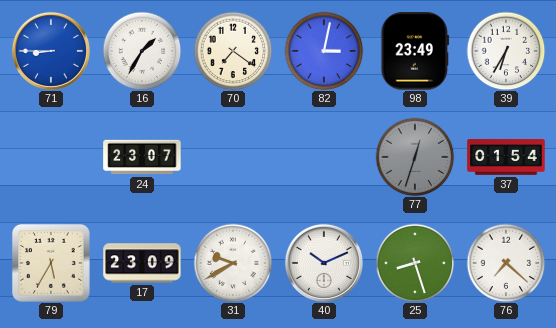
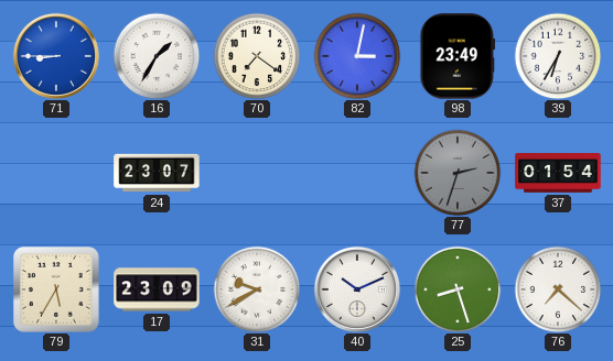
77: 12:33 -> 2:33 (458, 173)
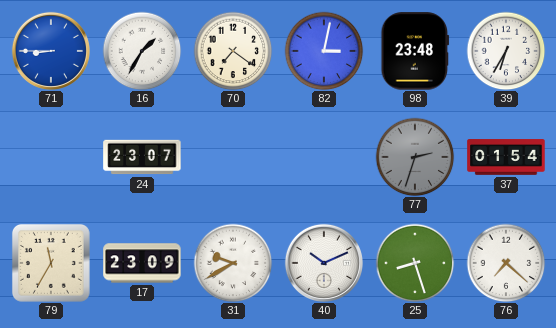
98: 23:49 -> 23:48 (415, 51)
79: 5:35 -> 11:35 (51, 263)
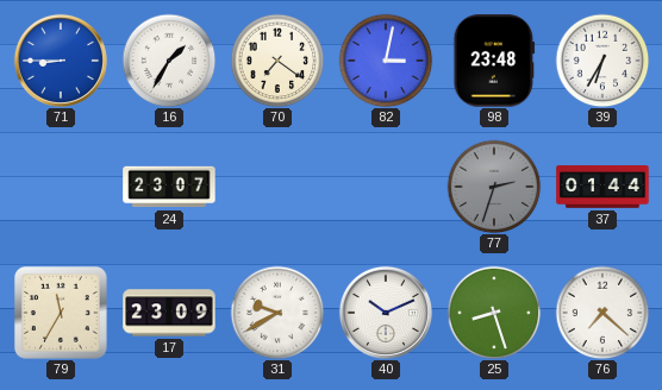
37: 01:54 -> 01:44 (602, 187)
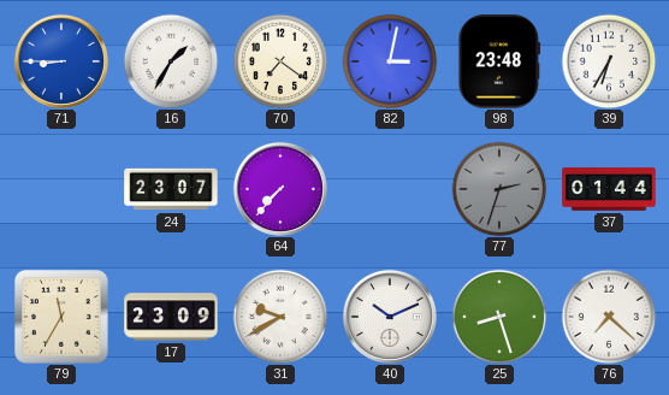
64: none -> 7:37 (280, 189)
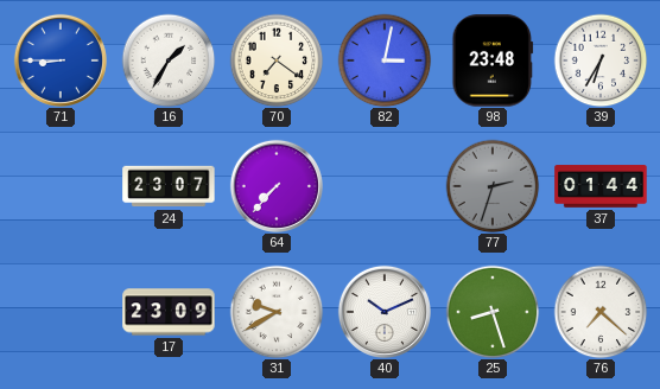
79: 11:35 -> none (61, 317)
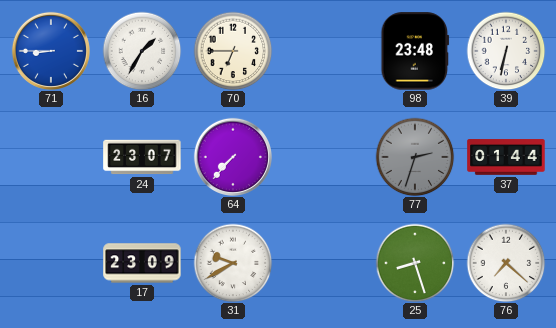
70: 7:21 -> 6:45 (233, 51)
82: 3:02 -> none (385, 60)
39: 6:35 -> 6:32 (506, 51)
40: 10:11 -> none (385, 312)
